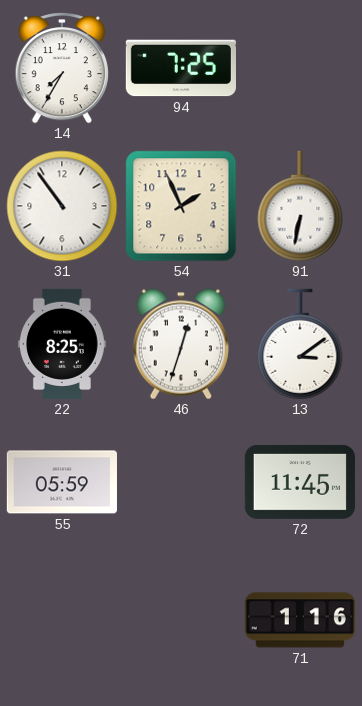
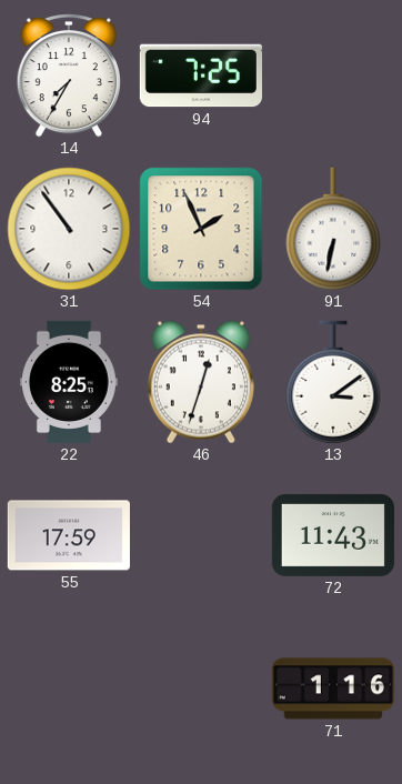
55: 05:59 -> 17:59 (69, 535)
72: 11:45 -> 11:43 (333, 535)
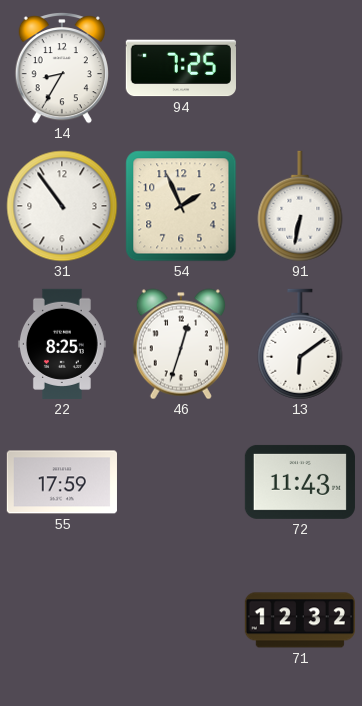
14: 7:35 -> 8:35 (62, 69)
13: 3:09 -> 6:09 (300, 344)
71: 1:16 -> 12:32 (300, 620)
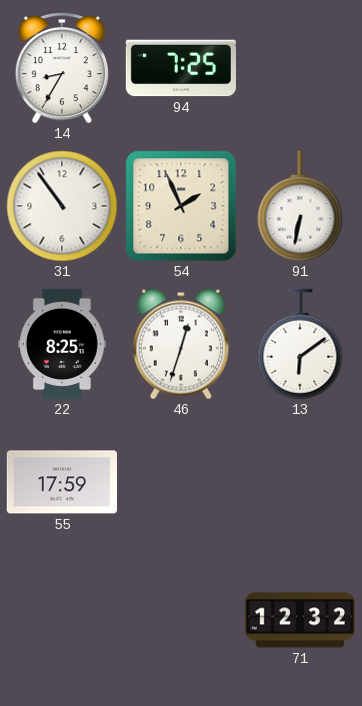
72: 11:43 -> none (300, 482)
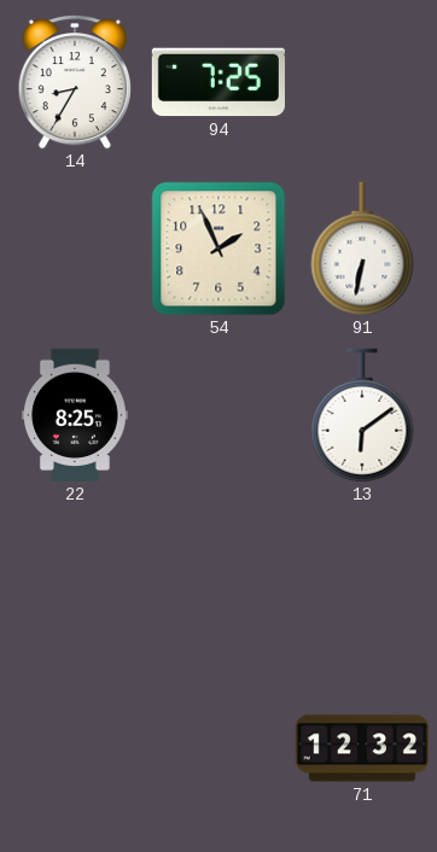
31: 10:54 -> none (62, 206)
46: 12:33 -> none (181, 344)
55: 17:59 -> none (62, 482)
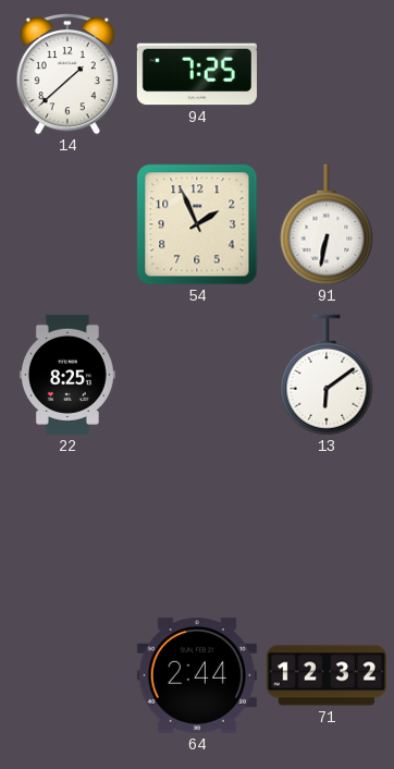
14: 8:35 -> 1:38 (67, 75)
64: none -> 2:44 (197, 675)
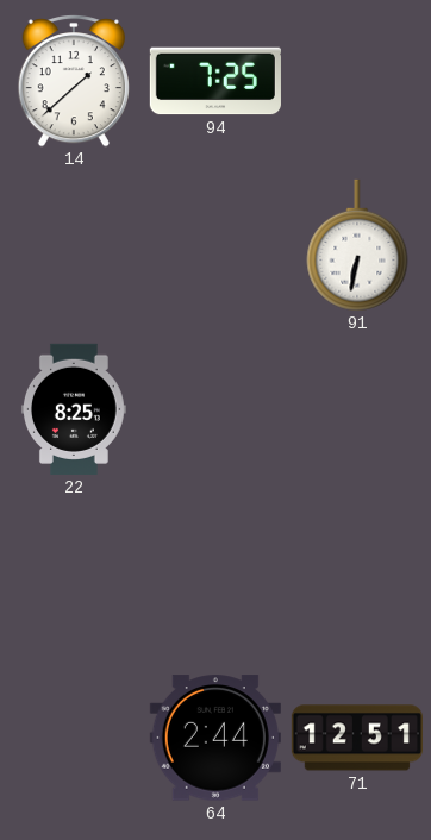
54: 1:56 -> none (197, 224)
13: 6:09 -> none (327, 375)
71: 12:32 -> 12:51 (357, 738)
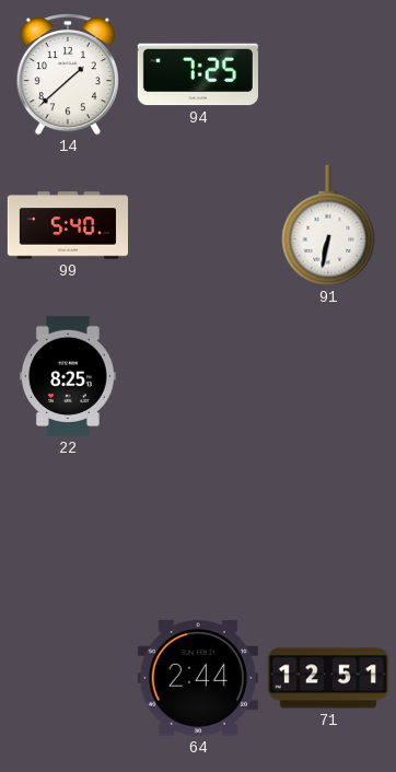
99: none -> 5:40 (67, 225)
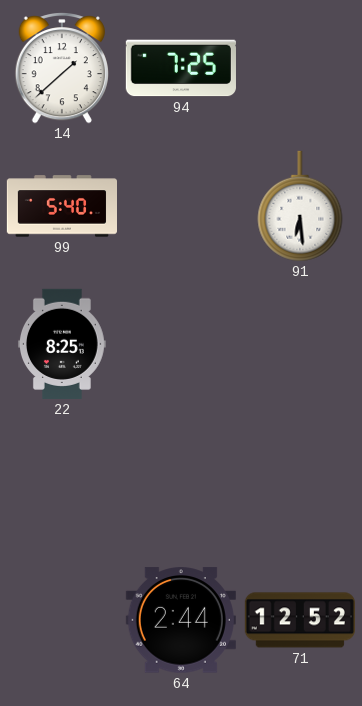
91: 6:32 -> 6:29 (300, 206)
71: 12:51 -> 12:52 (300, 620)
